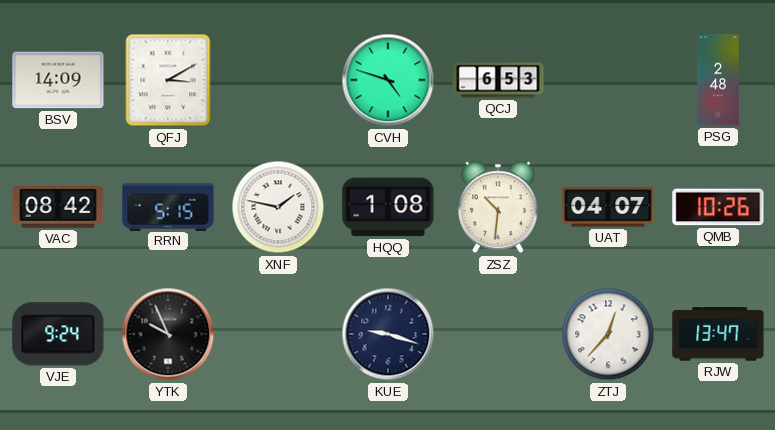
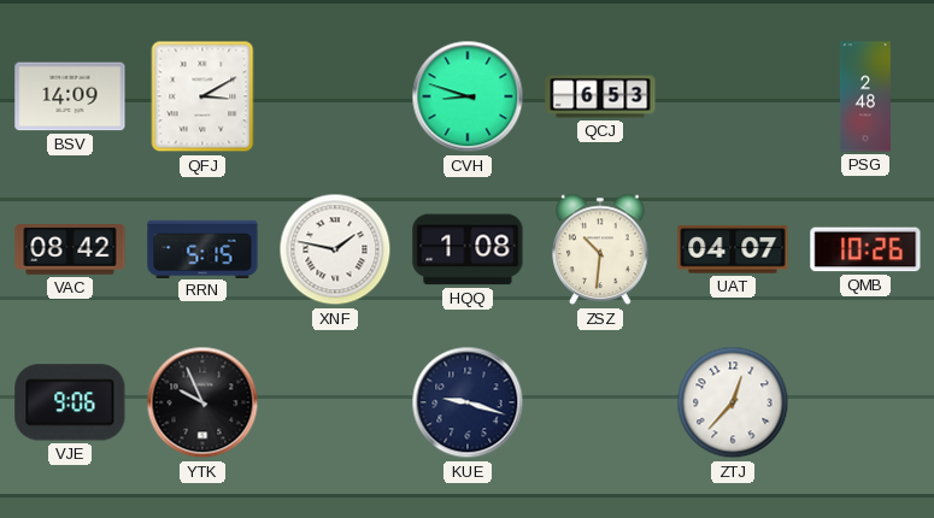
CVH: 4:48 -> 8:48 (468, 96)
VJE: 9:24 -> 9:06 (70, 402)
RJW: 13:47 -> none (718, 334)
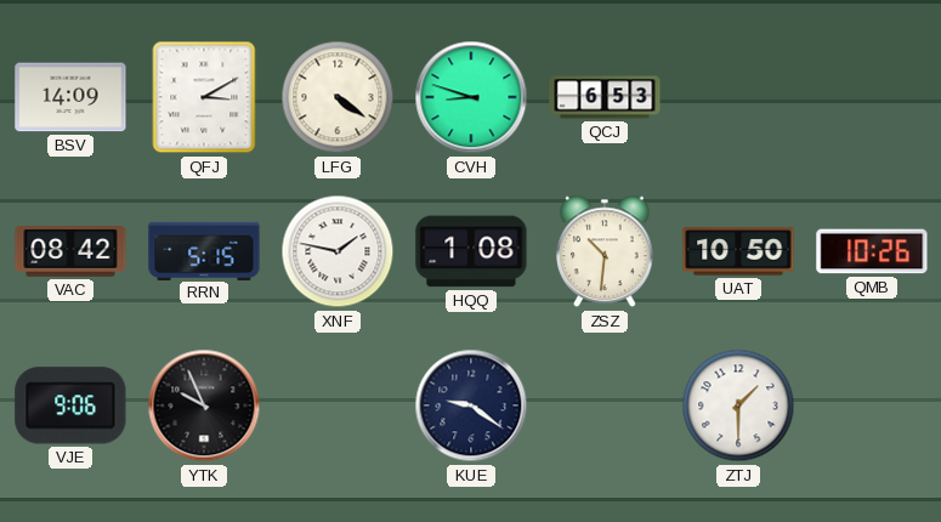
LFG: none -> 4:21 (338, 97)
PSG: 2:48 -> none (865, 96)
UAT: 04:07 -> 10:50 (738, 251)
KUE: 9:18 -> 9:21 (471, 405)
ZTJ: 12:37 -> 1:30 (738, 405)
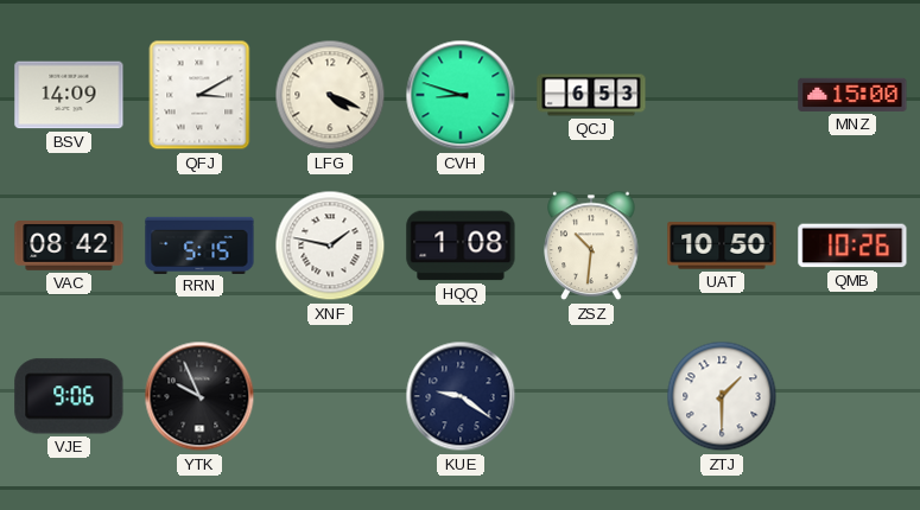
LFG: 4:21 -> 4:19 (330, 95)
MNZ: none -> 15:00 (852, 95)
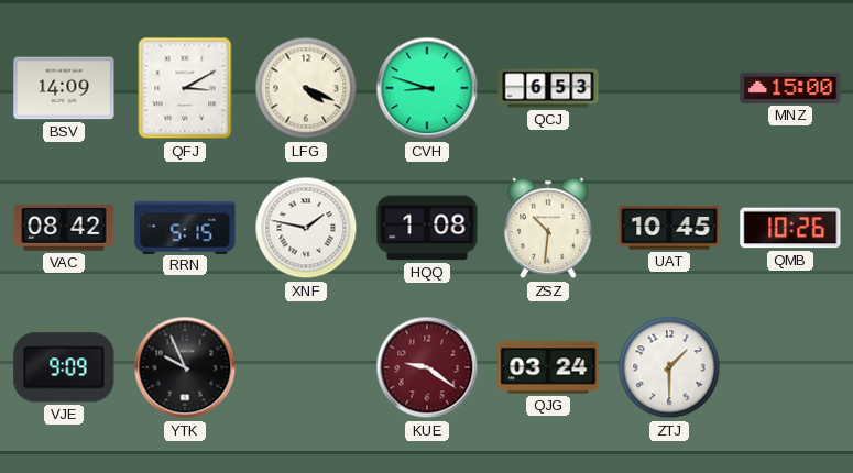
UAT: 10:50 -> 10:45 (669, 228)
VJE: 9:06 -> 9:09 (64, 367)
KUE dial: navy -> burgundy (427, 367)
QJG: none -> 03:24 (548, 367)
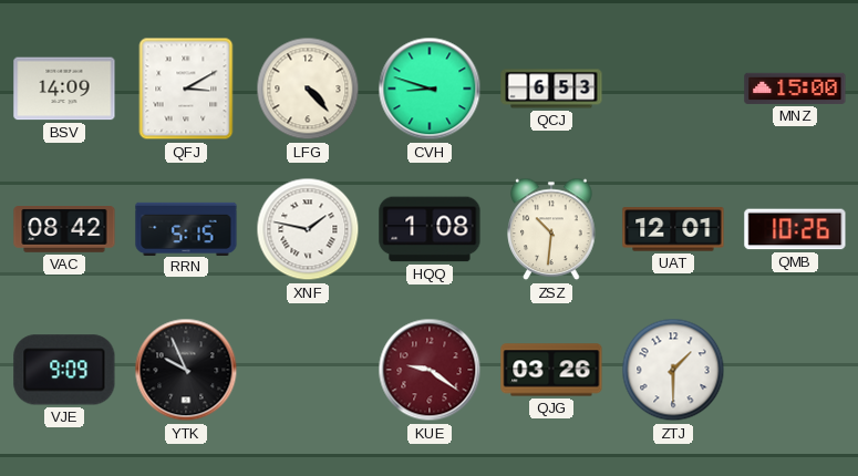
LFG: 4:19 -> 4:23 (308, 89)
UAT: 10:45 -> 12:01 (673, 229)
QJG: 03:24 -> 03:26 (551, 370)
